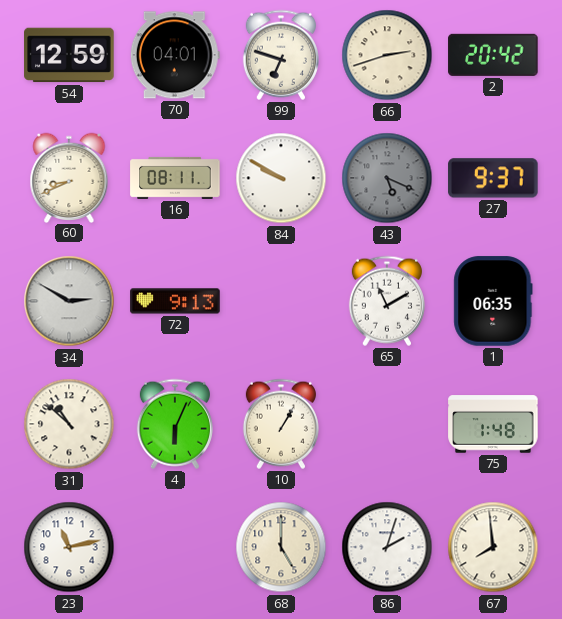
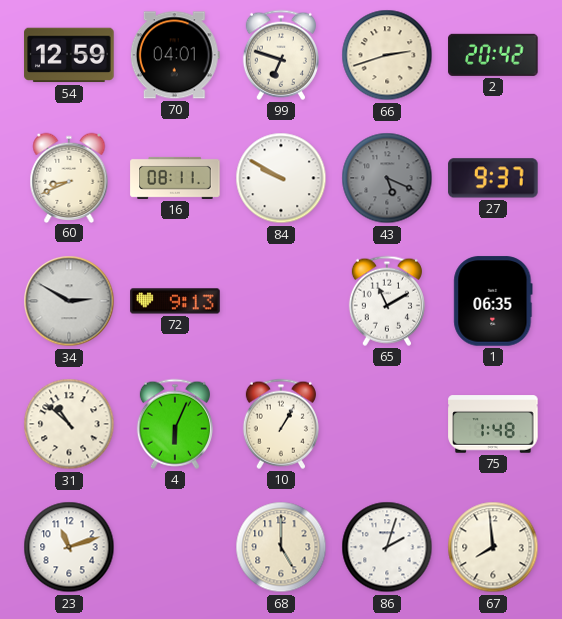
23: 11:13 -> 11:12 (69, 547)
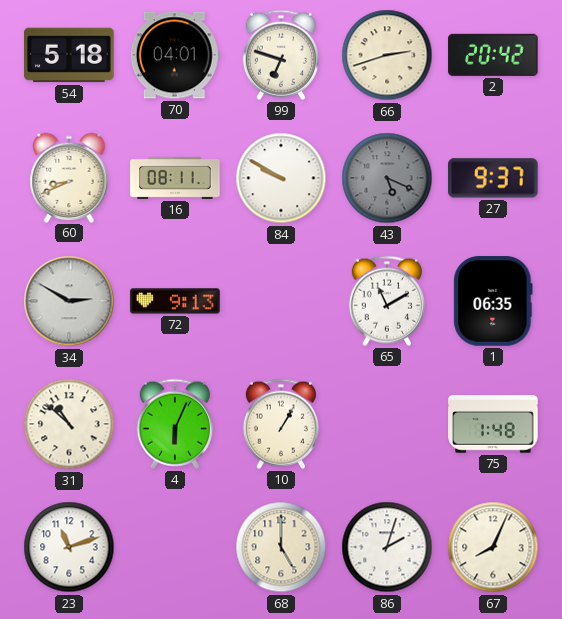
54: 12:59 -> 5:18 (69, 55)
67: 7:59 -> 8:04 (493, 547)
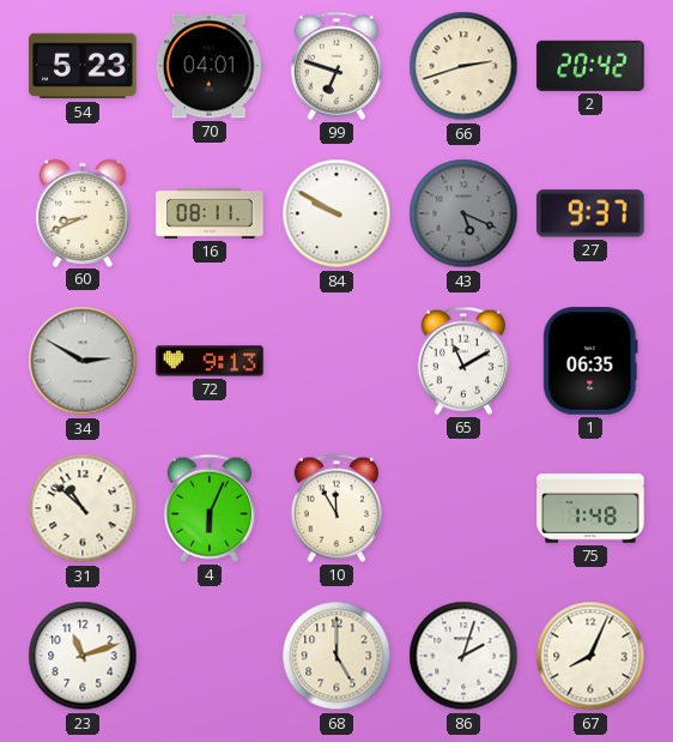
54: 5:18 -> 5:23 (83, 66)
10: 1:05 -> 11:55 (336, 508)
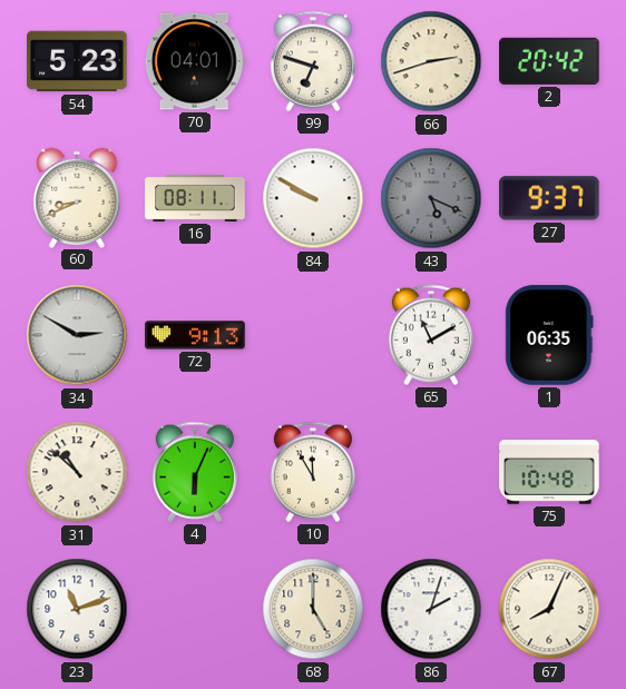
75: 1:48 -> 10:48 (549, 472)
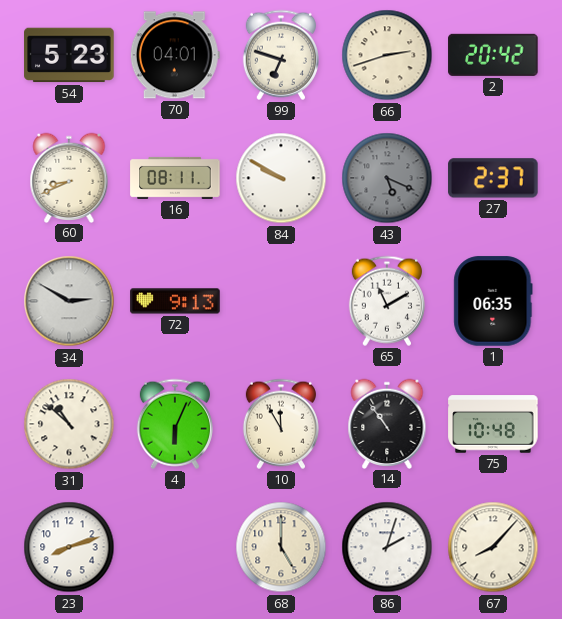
27: 9:37 -> 2:37 (493, 178)
14: none -> 10:54 (387, 423)
23: 11:12 -> 8:12 (69, 547)
67: 8:04 -> 8:07 (493, 547)
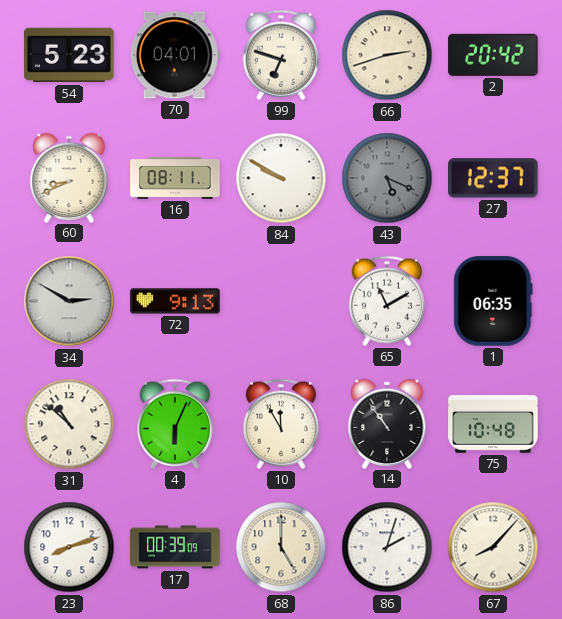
27: 2:37 -> 12:37 (493, 178)
17: none -> 00:39 (175, 547)
